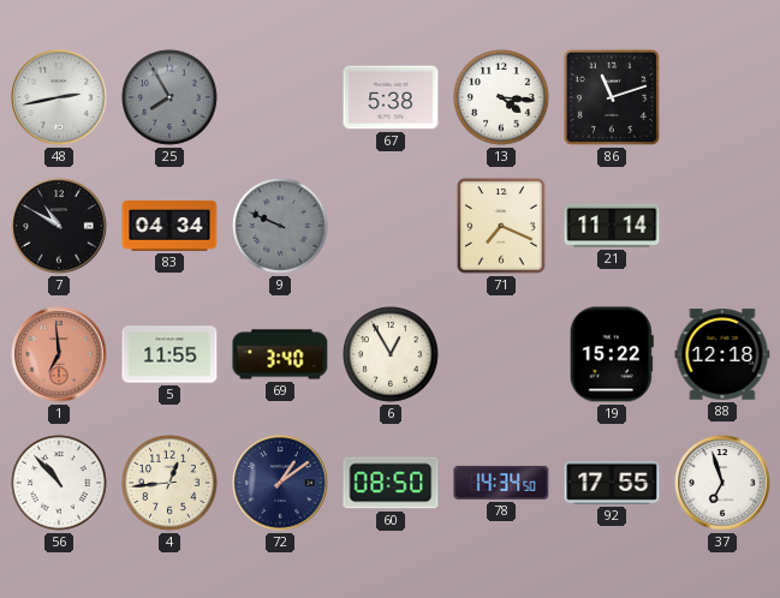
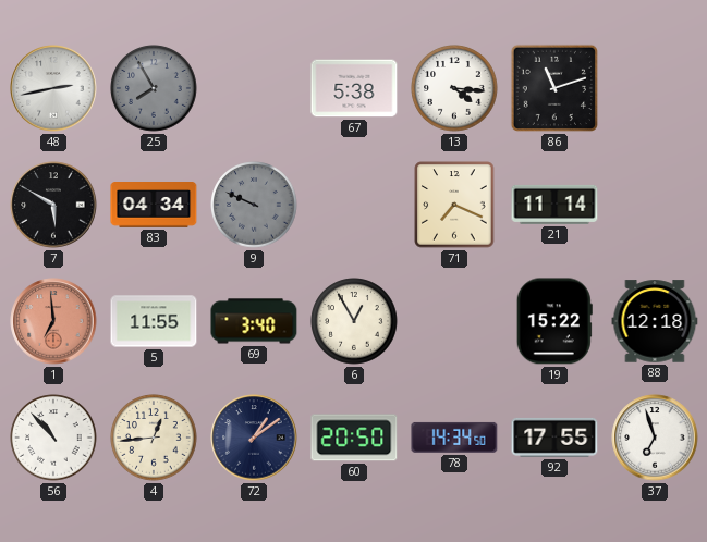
7: 10:50 -> 5:50 (53, 205)
60: 08:50 -> 20:50 (354, 438)
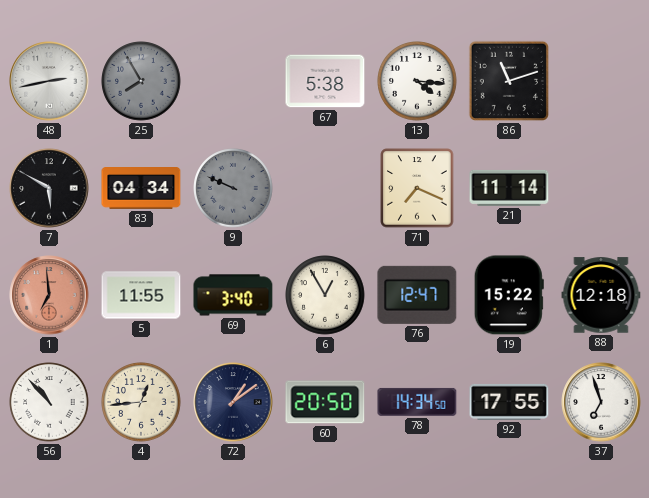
76: none -> 12:47 (417, 295)
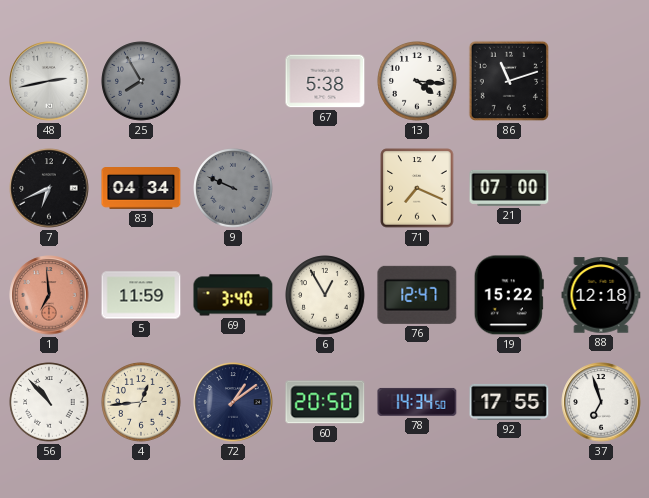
7: 5:50 -> 6:41 (49, 188)
21: 11:14 -> 07:00 (509, 188)
5: 11:55 -> 11:59 (141, 295)
